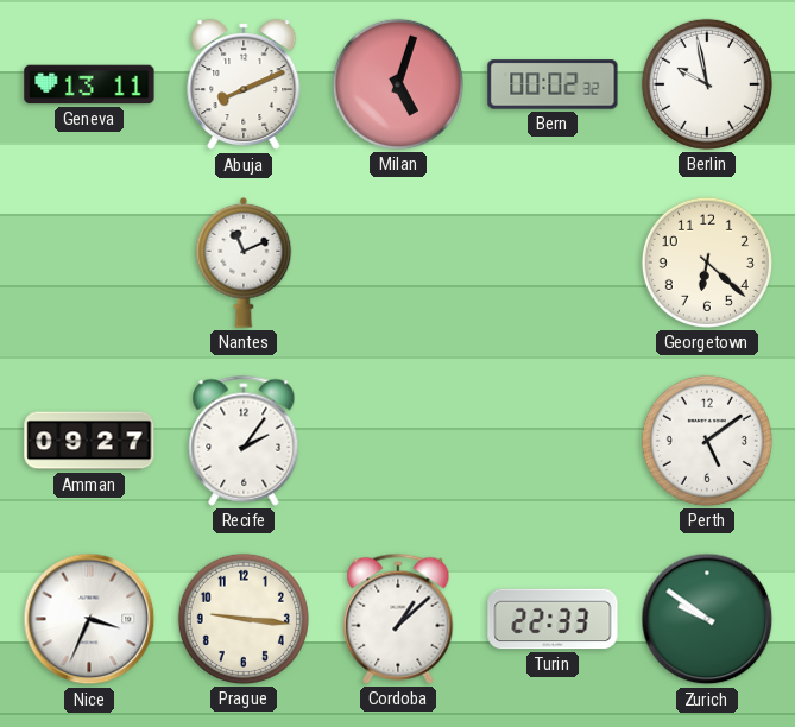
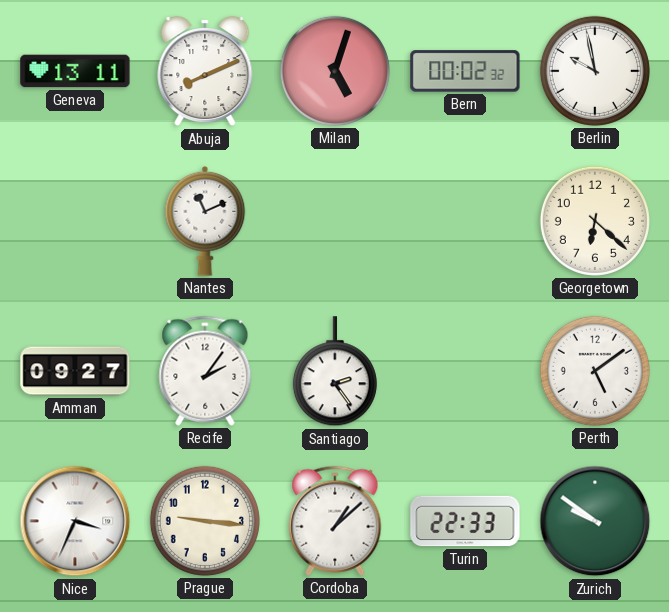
Santiago: none -> 2:24 (335, 372)
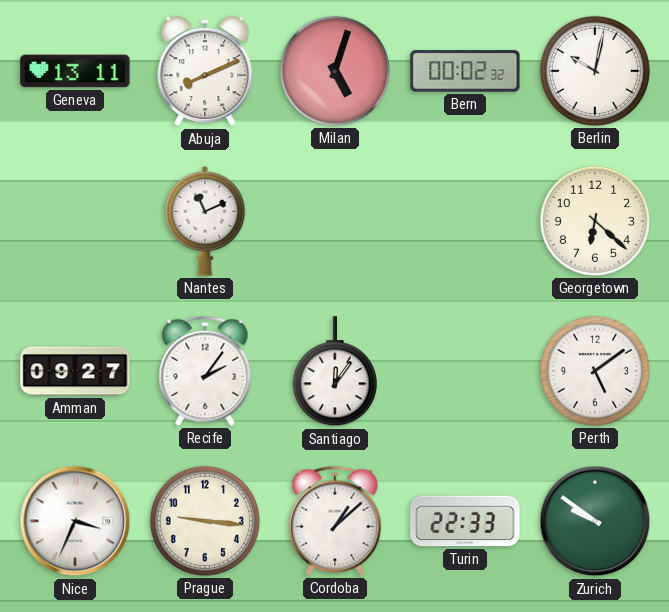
Berlin: 9:58 -> 10:02 (595, 71)
Santiago: 2:24 -> 12:06 (335, 372)
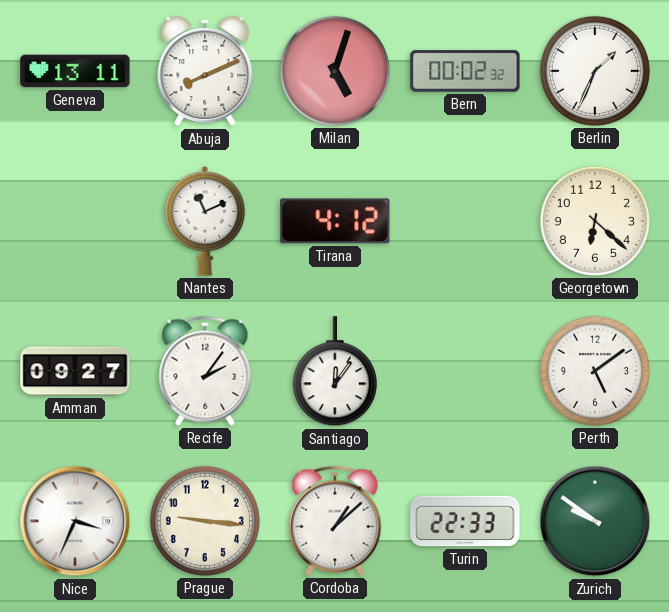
Berlin: 10:02 -> 1:34 (595, 71)
Tirana: none -> 4:12 (335, 221)
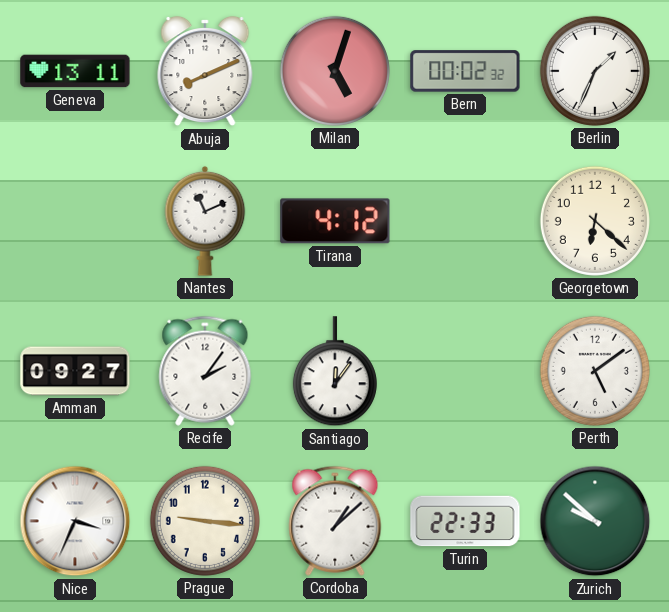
Zurich: 9:51 -> 9:52 (595, 521)
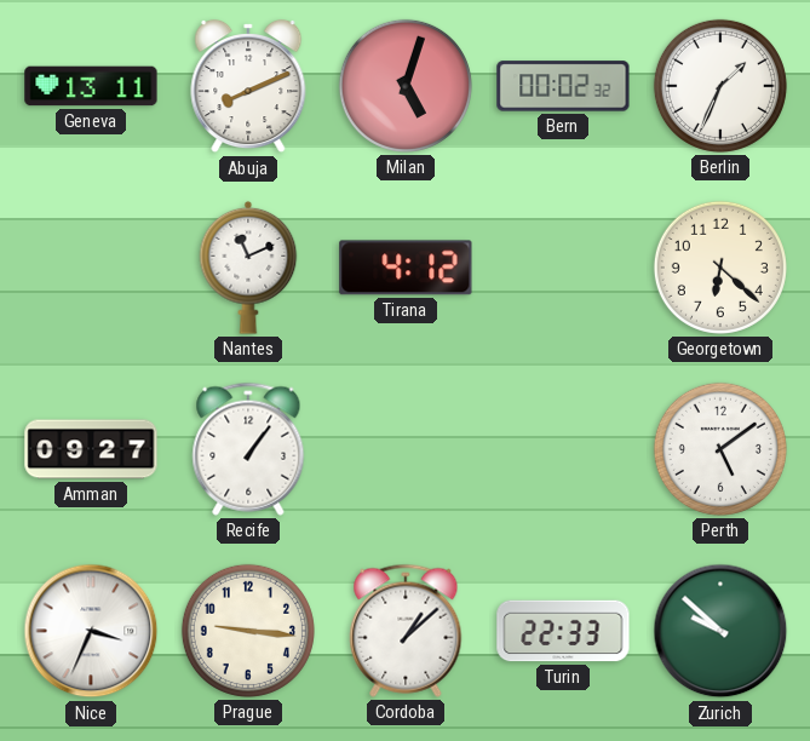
Recife: 2:06 -> 1:06 (248, 449)
Santiago: 12:06 -> none (335, 372)
